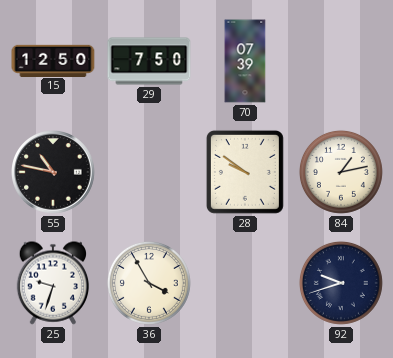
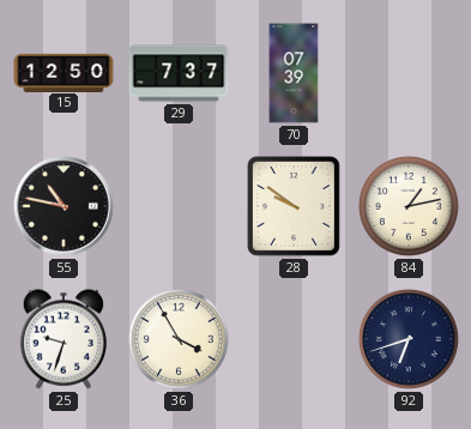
29: 7:50 -> 7:37 (179, 73)
92: 9:42 -> 6:42 (409, 339)
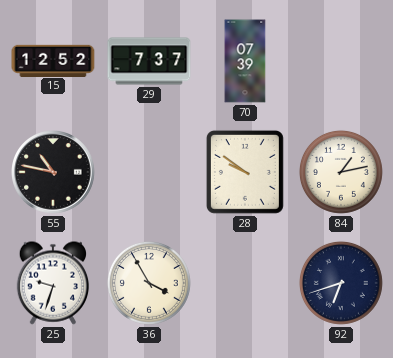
15: 12:50 -> 12:52 (53, 60)
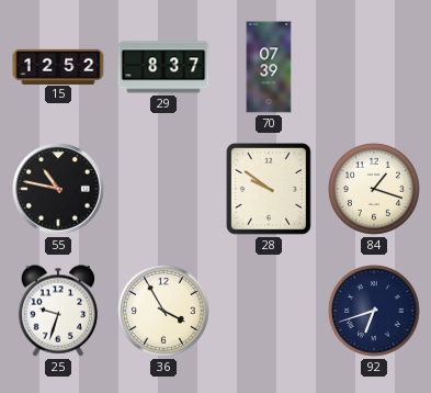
29: 7:37 -> 8:37 (163, 67)
84: 1:13 -> 1:18 (374, 189)
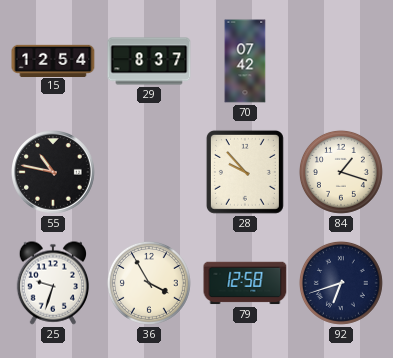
15: 12:52 -> 12:54 (53, 60)
70: 07:39 -> 07:42 (245, 61)
28: 9:51 -> 9:53 (245, 172)
79: none -> 12:58 (245, 283)
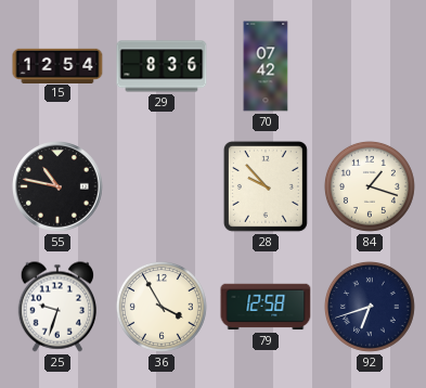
29: 8:37 -> 8:36 (162, 66)
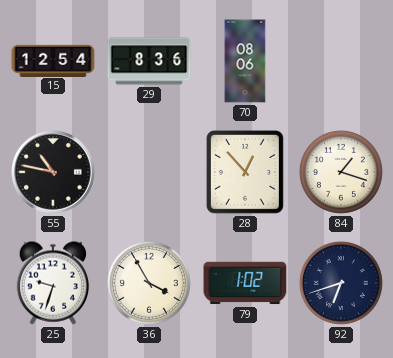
70: 07:42 -> 08:06 (245, 61)
28: 9:53 -> 12:53 (245, 172)
79: 12:58 -> 1:02 (245, 283)
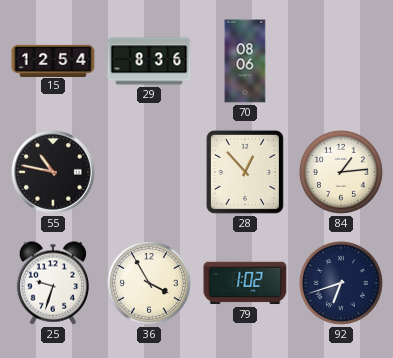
84: 1:18 -> 1:14 (341, 172)
